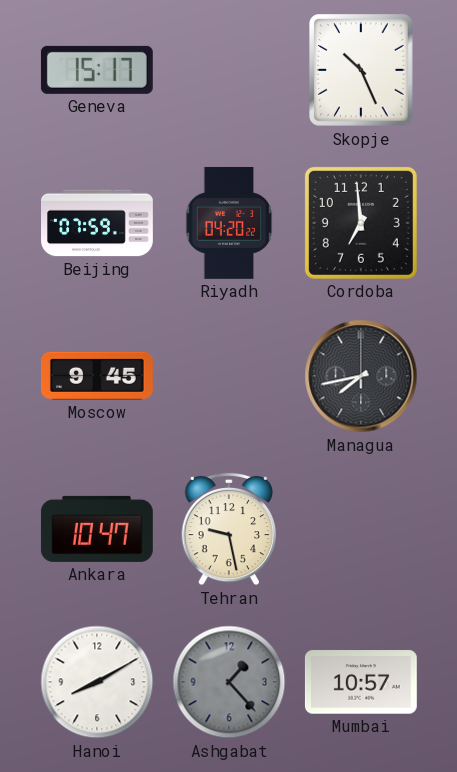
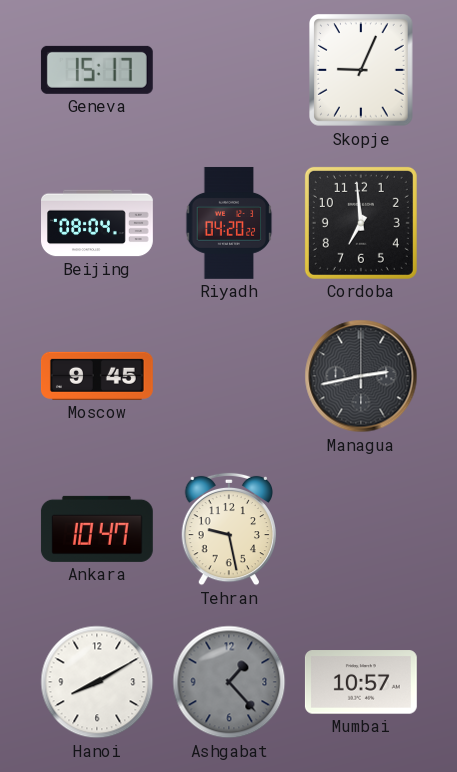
Skopje: 10:26 -> 9:04 (362, 71)
Beijing: 07:59 -> 08:04 (98, 223)
Managua: 7:43 -> 2:43 (361, 376)
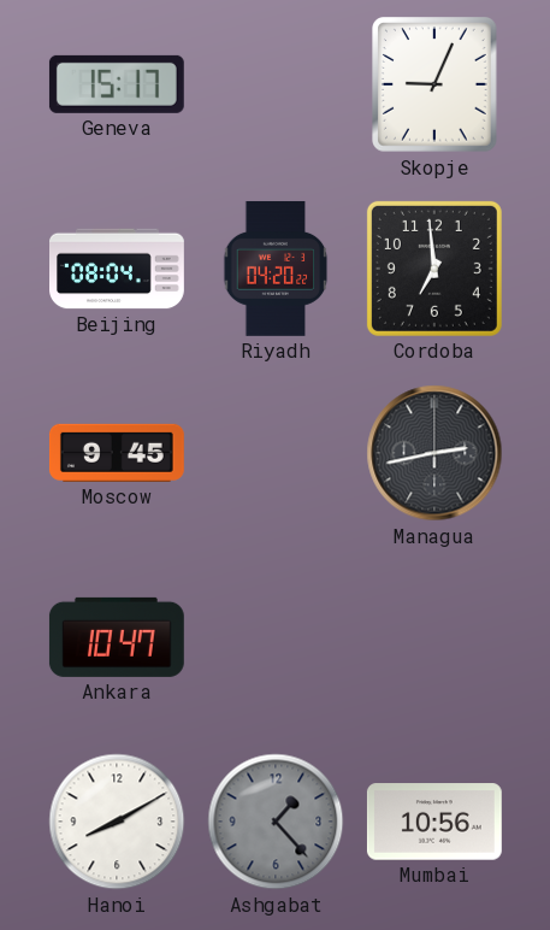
Tehran: 9:28 -> none (228, 529)
Mumbai: 10:57 -> 10:56 (434, 822)
